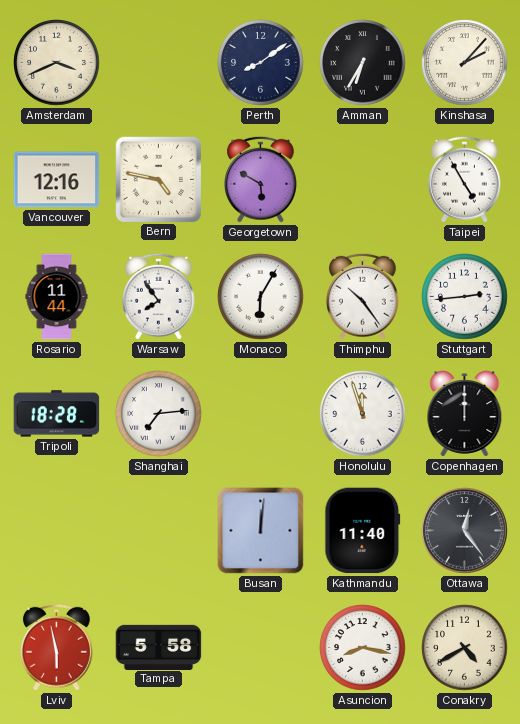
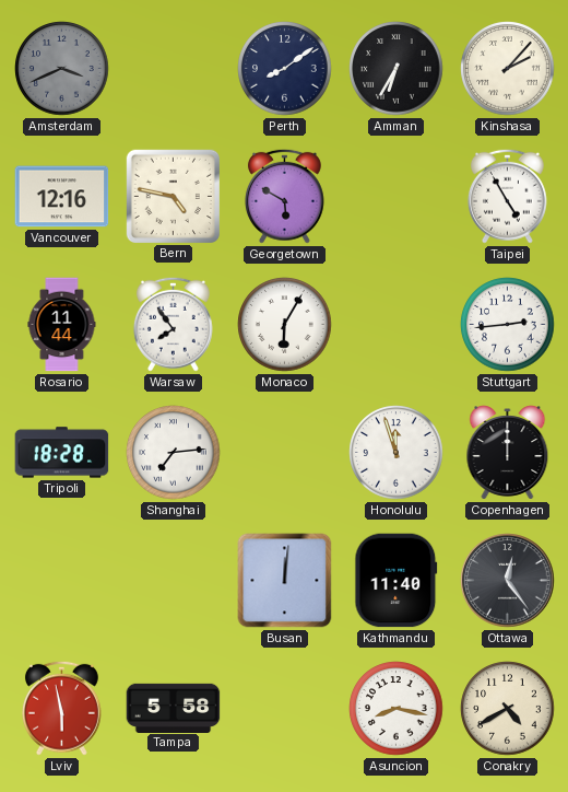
Amsterdam dial: cream -> grey (62, 69)
Thimphu: 10:24 -> none (362, 296)
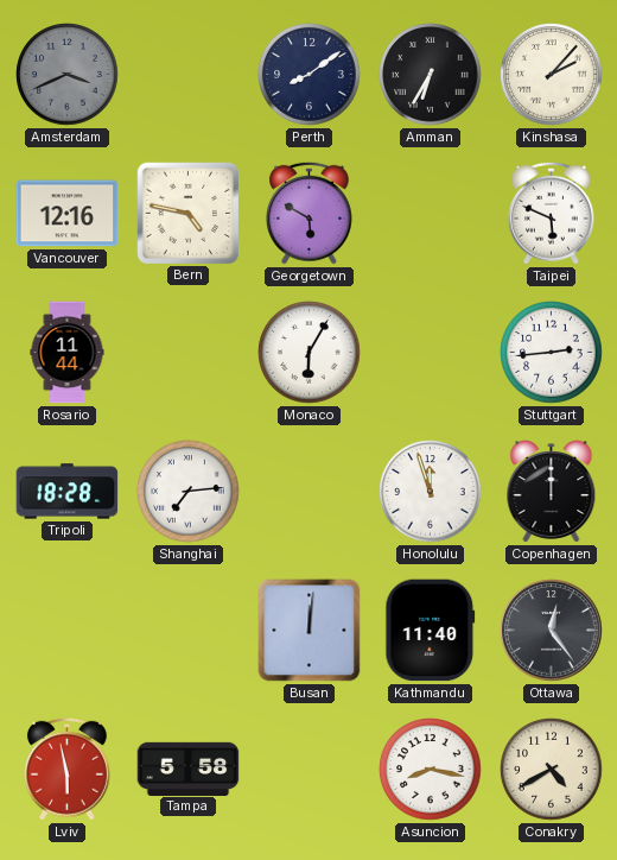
Taipei: 4:55 -> 5:49 (551, 213)
Warsaw: 7:54 -> none (173, 324)
